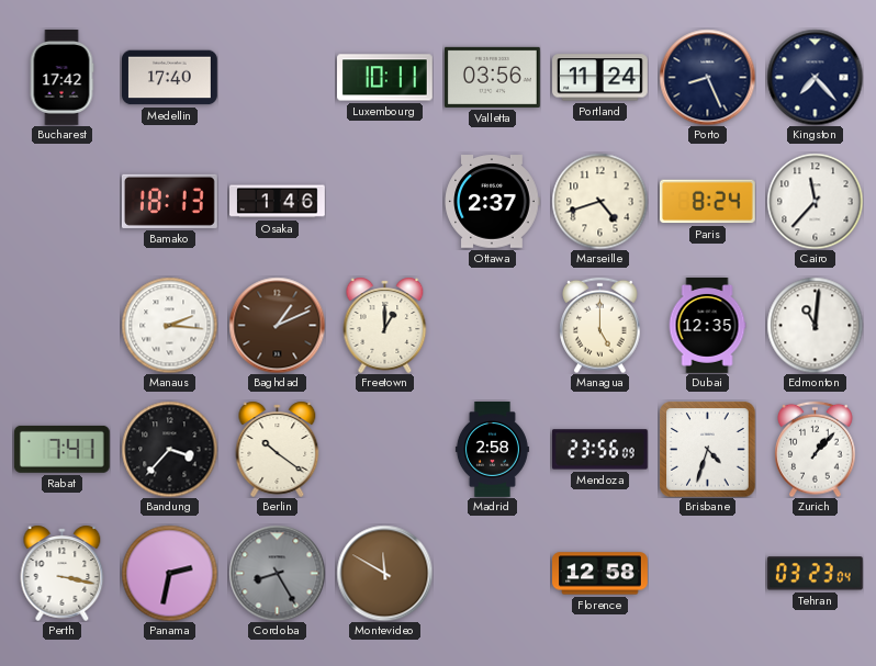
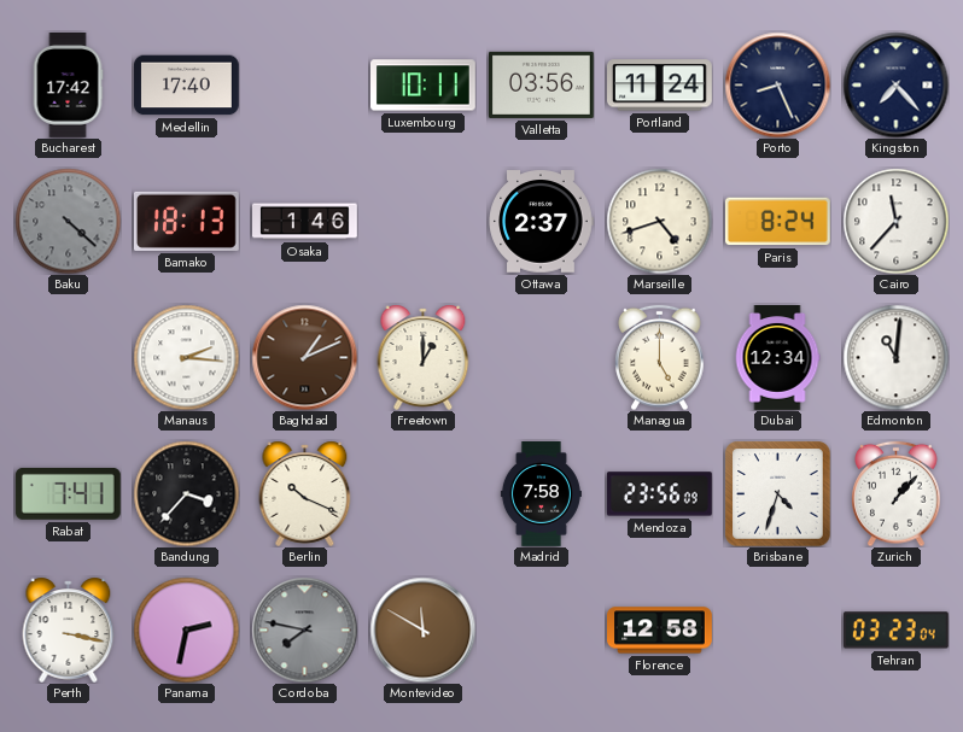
Baku: none -> 4:22 (68, 221)
Dubai: 12:35 -> 12:34 (777, 358)
Berlin: 10:21 -> 10:19 (305, 493)
Madrid: 2:58 -> 7:58 (541, 494)
Cordoba: 8:25 -> 7:47 (304, 629)
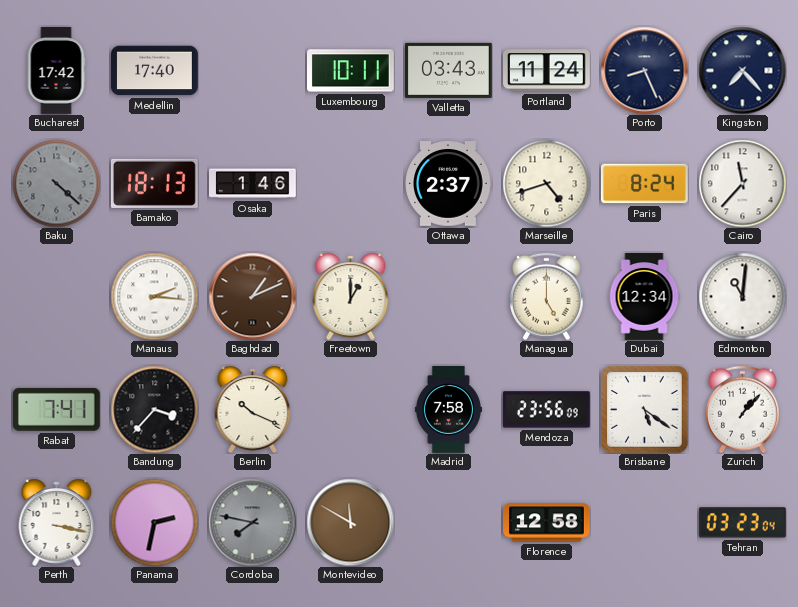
Valletta: 03:56 -> 03:43 (449, 70)
Brisbane: 4:33 -> 5:21 (644, 409)
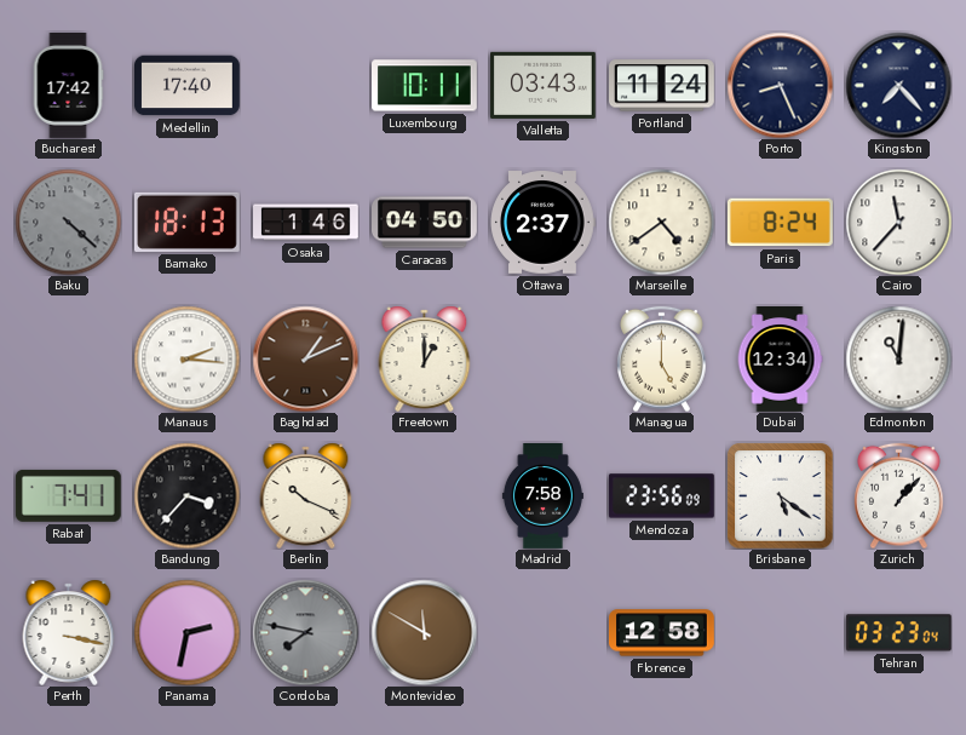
Caracas: none -> 04:50 (425, 223)
Marseille: 4:42 -> 4:39 (661, 222)
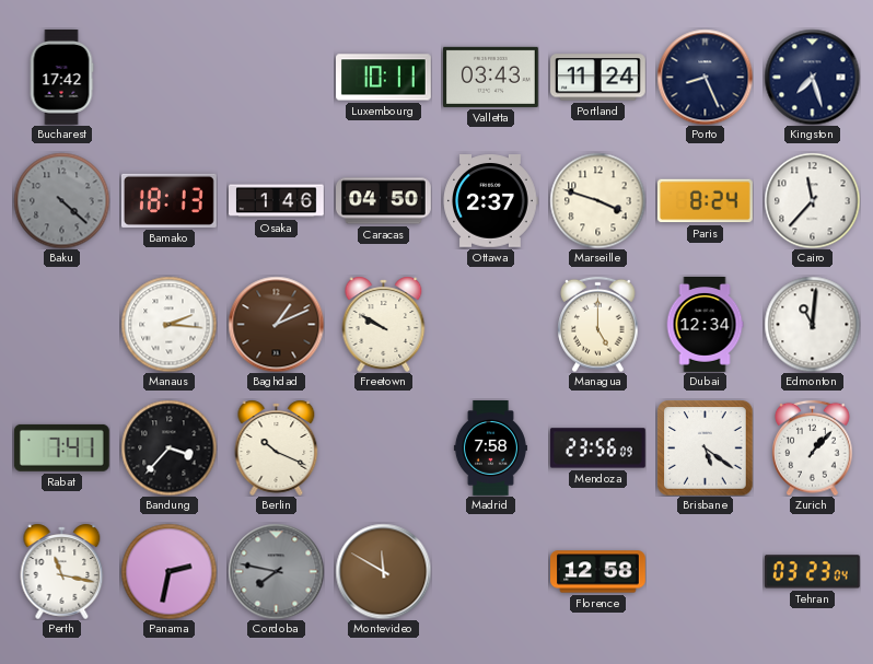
Medellin: 17:40 -> none (188, 86)
Kingston: 7:23 -> 7:27 (812, 77)
Marseille: 4:39 -> 3:48 (597, 200)
Freetown: 1:00 -> 9:50 (384, 324)
Perth: 3:17 -> 11:17 (62, 571)
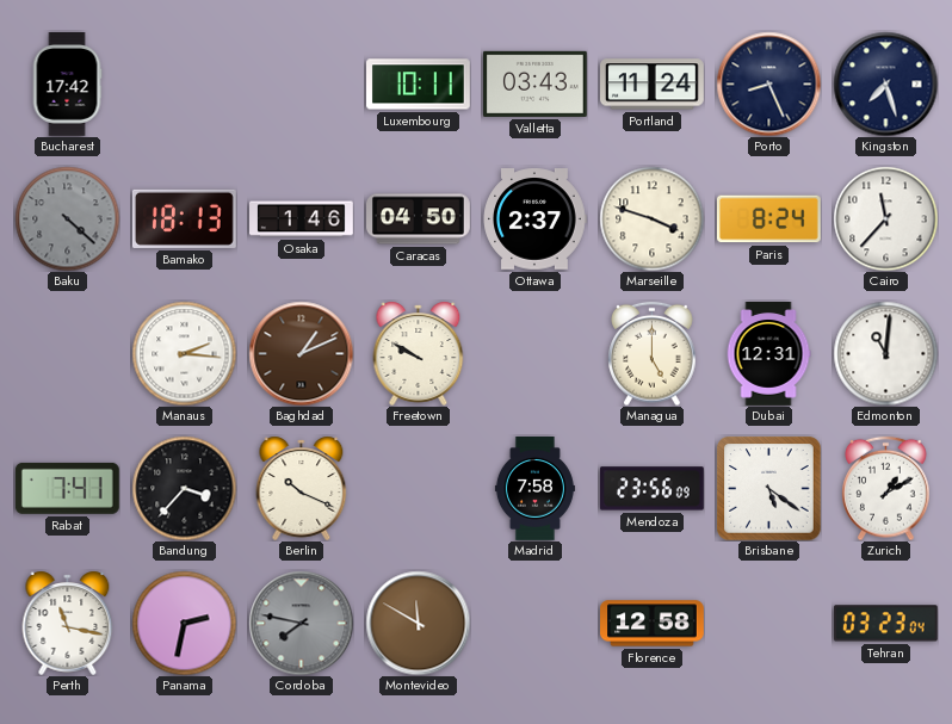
Dubai: 12:34 -> 12:31 (768, 354)
Zurich: 1:07 -> 1:10 (886, 488)
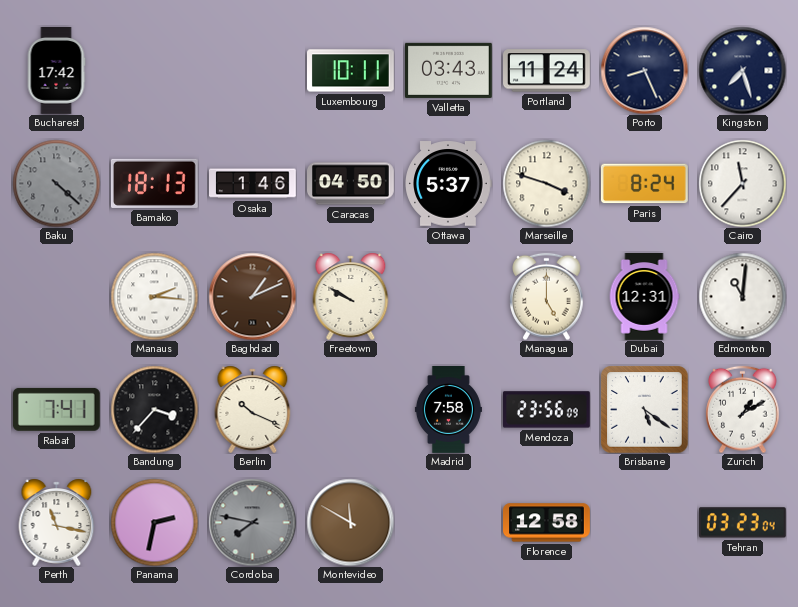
Ottawa: 2:37 -> 5:37 (448, 184)
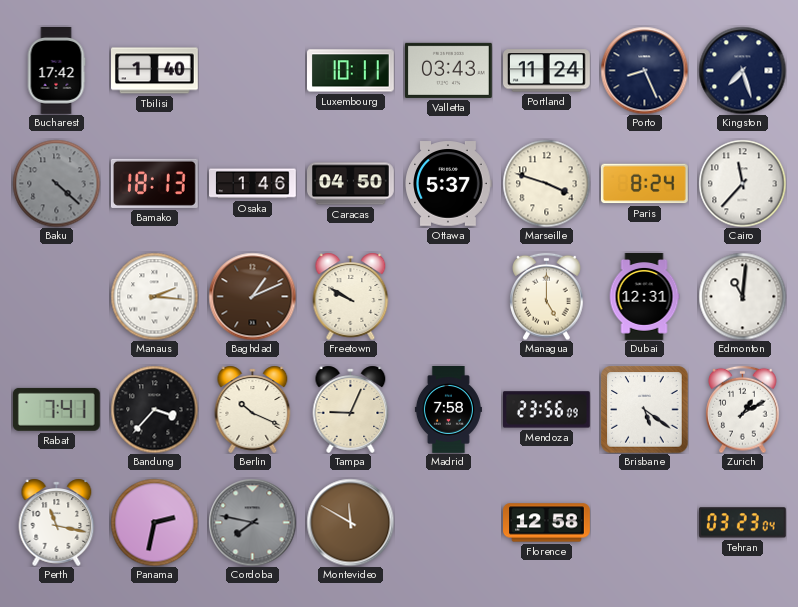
Tbilisi: none -> 1:40 (155, 71)
Tampa: none -> 9:04 (351, 409)
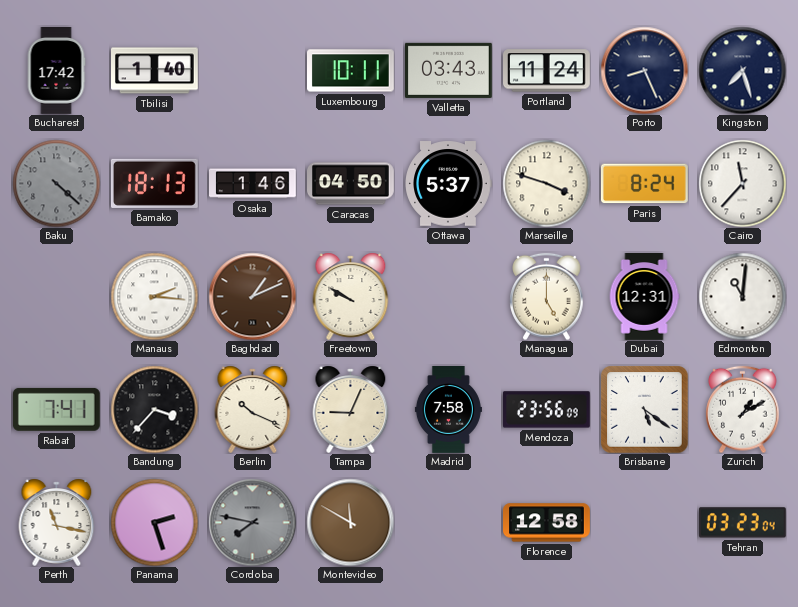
Panama: 2:32 -> 2:27 (154, 522)
